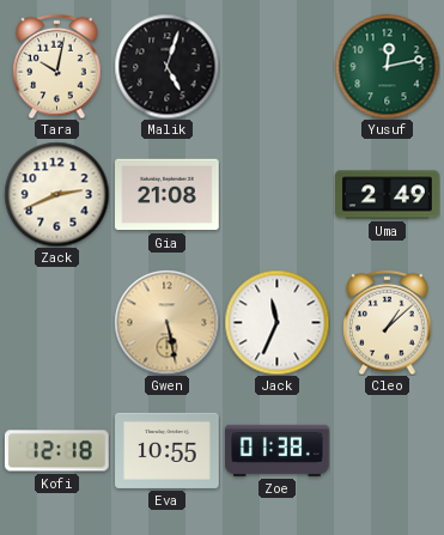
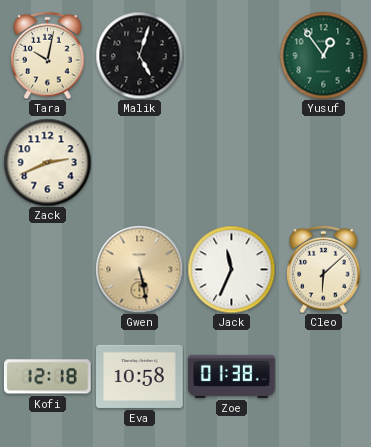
Yusuf: 12:13 -> 12:54 (323, 55)
Gia: 21:08 -> none (168, 195)
Uma: 2:49 -> none (388, 195)
Cleo: 1:08 -> 6:08 (324, 269)
Eva: 10:55 -> 10:58 (140, 376)
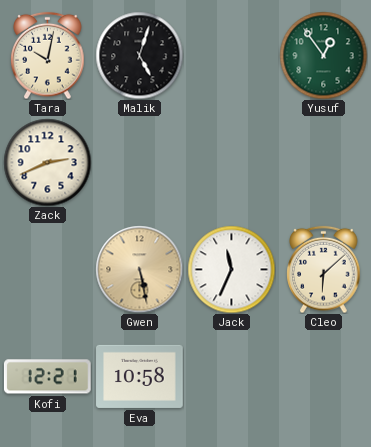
Kofi: 12:18 -> 12:21 (47, 377)
Zoe: 01:38 -> none (232, 376)
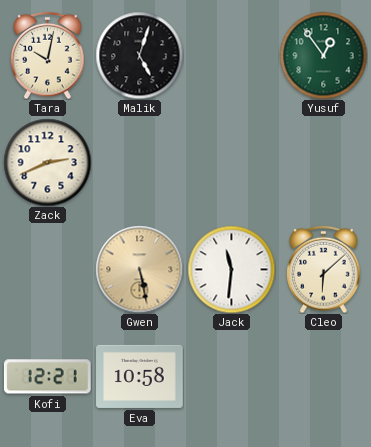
Jack: 11:34 -> 11:31 (231, 269)
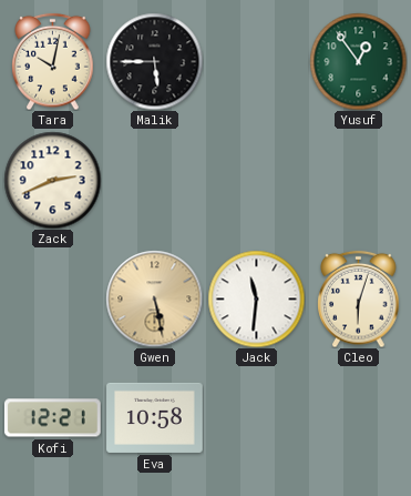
Malik: 5:03 -> 5:45 (154, 61)
Cleo: 6:08 -> 6:03 (359, 298)
